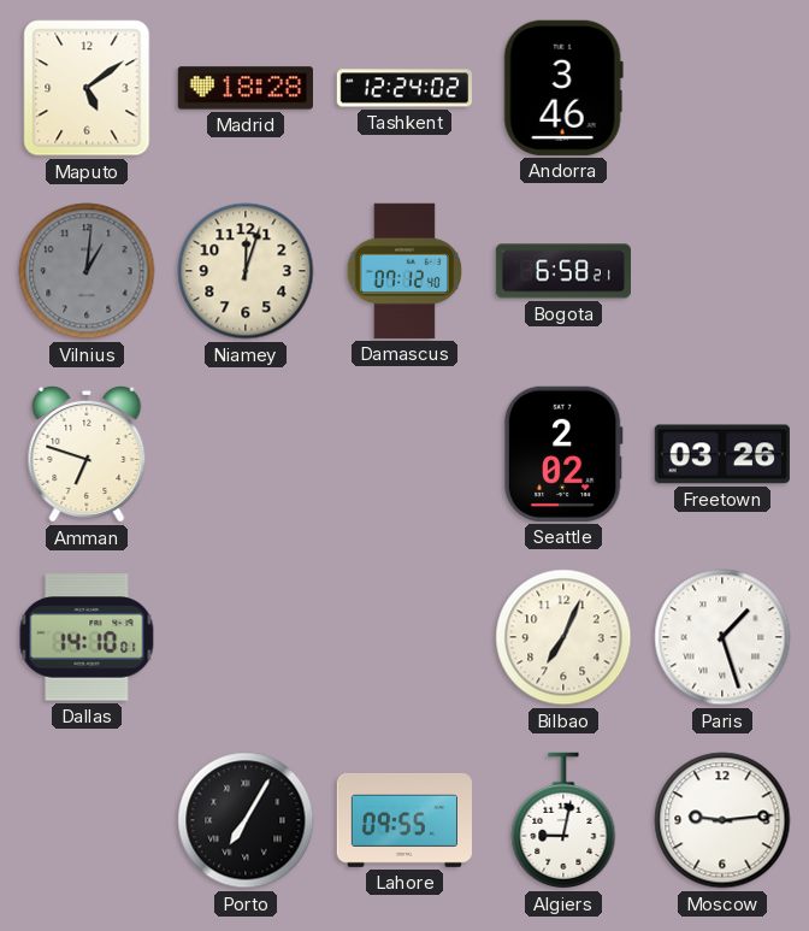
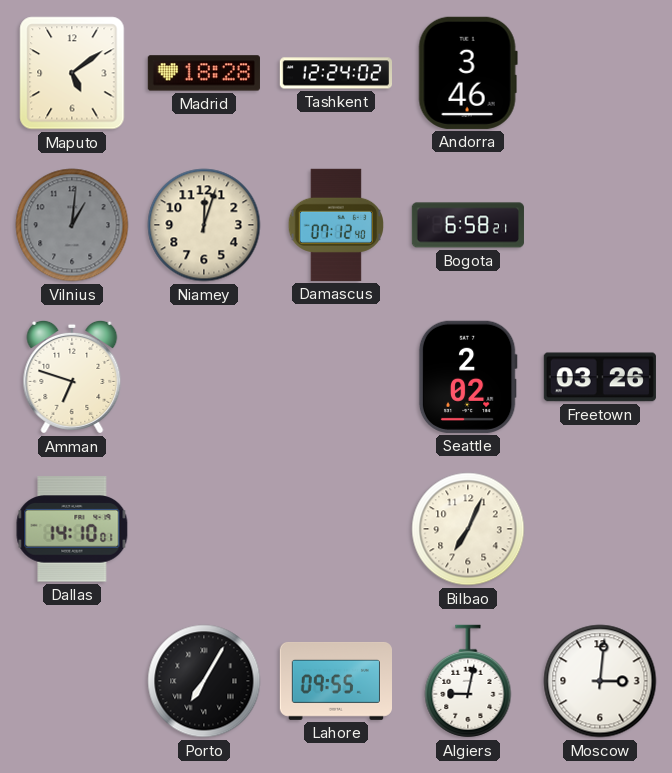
Paris: 1:27 -> none (722, 637)
Moscow: 9:14 -> 3:01 (600, 681)
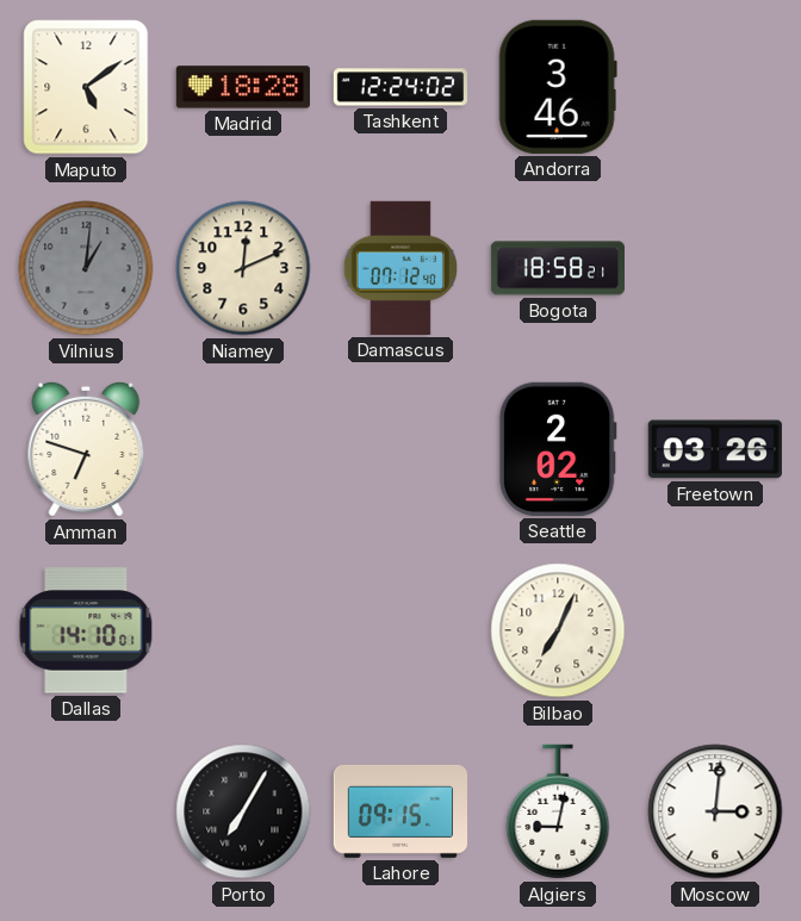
Niamey: 12:03 -> 12:11 (243, 268)
Bogota: 6:58 -> 18:58 (558, 268)
Lahore: 09:55 -> 09:15 (399, 811)
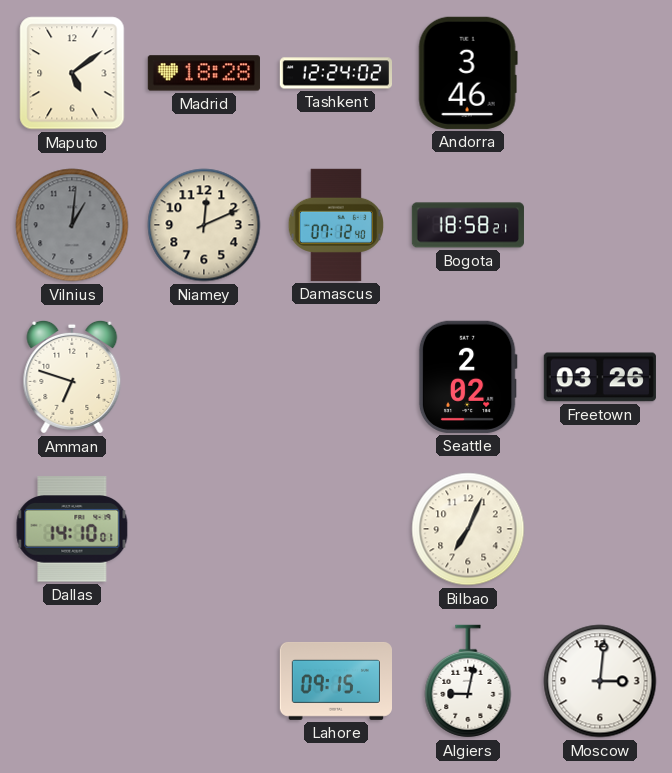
Porto: 7:05 -> none (243, 811)
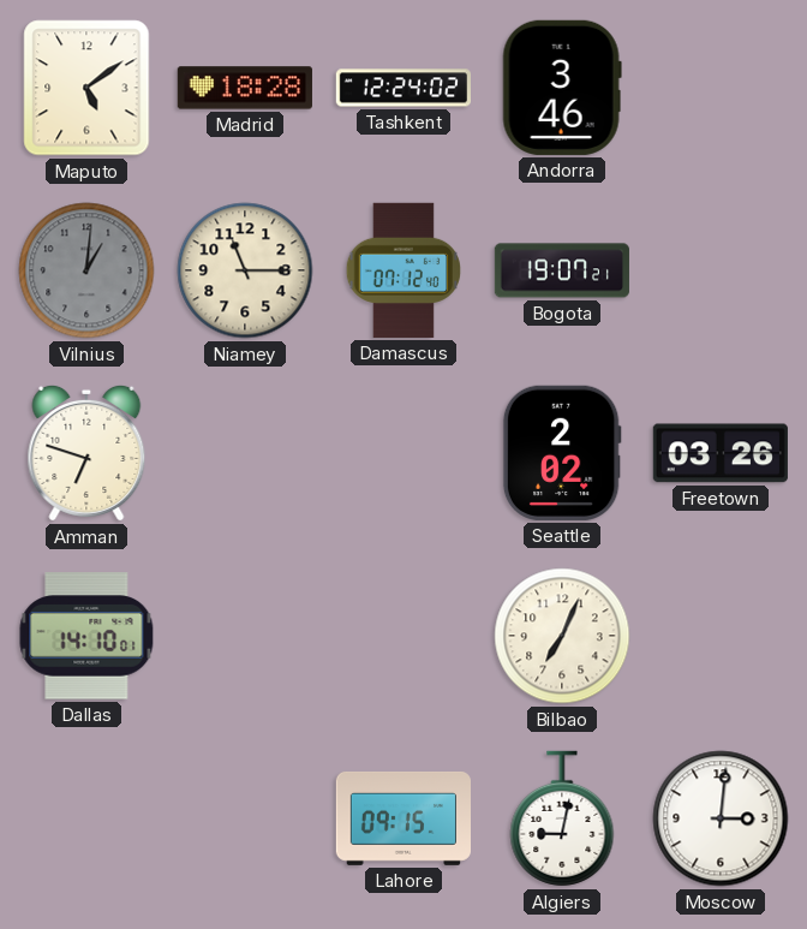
Niamey: 12:11 -> 11:15 (245, 270)
Bogota: 18:58 -> 19:07 (562, 270)
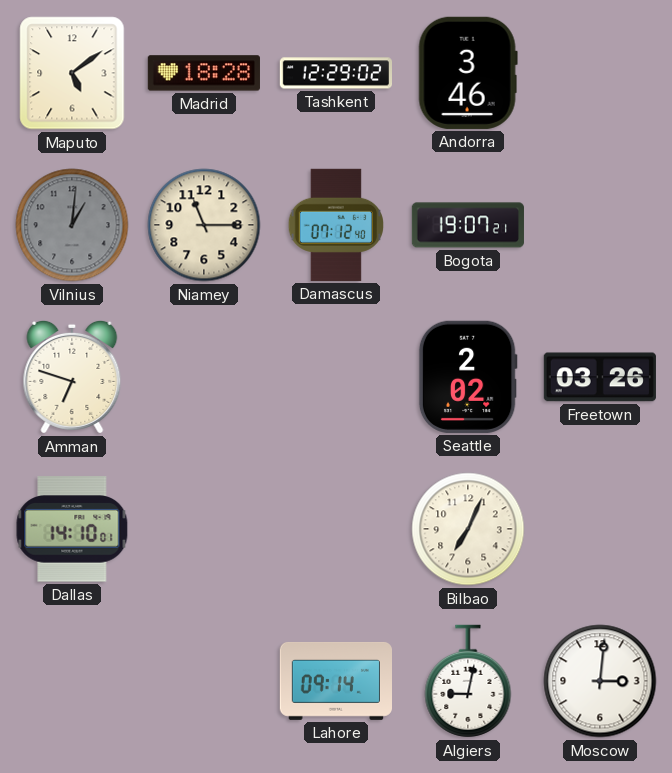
Tashkent: 12:24 -> 12:29 (335, 73)
Lahore: 09:15 -> 09:14 (335, 681)
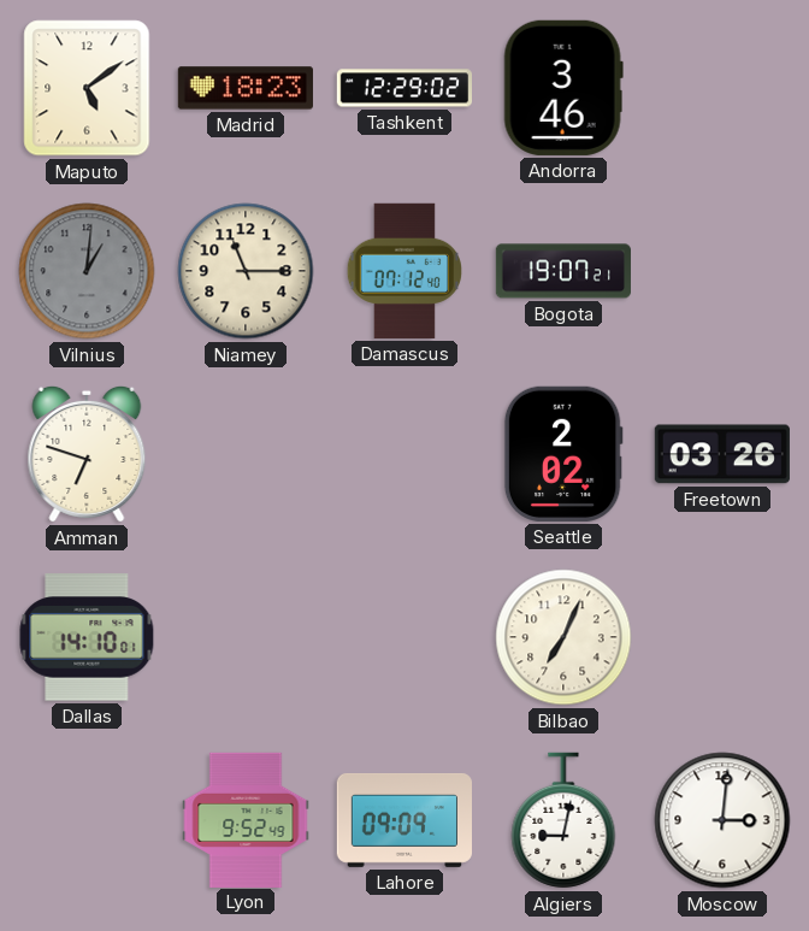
Madrid: 18:28 -> 18:23 (246, 88)
Lyon: none -> 9:52 (246, 819)
Lahore: 09:14 -> 09:09 (403, 820)
